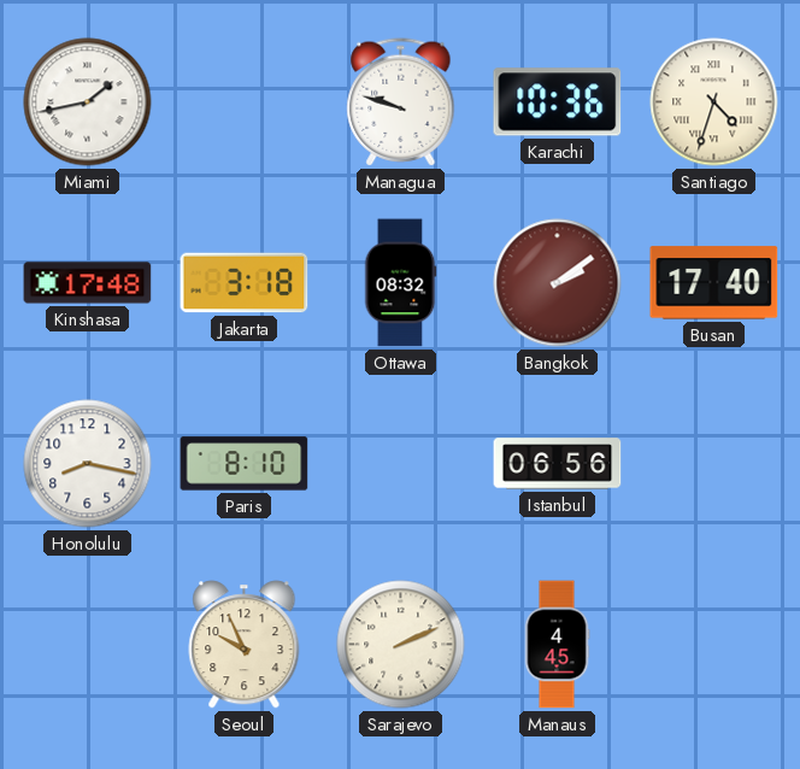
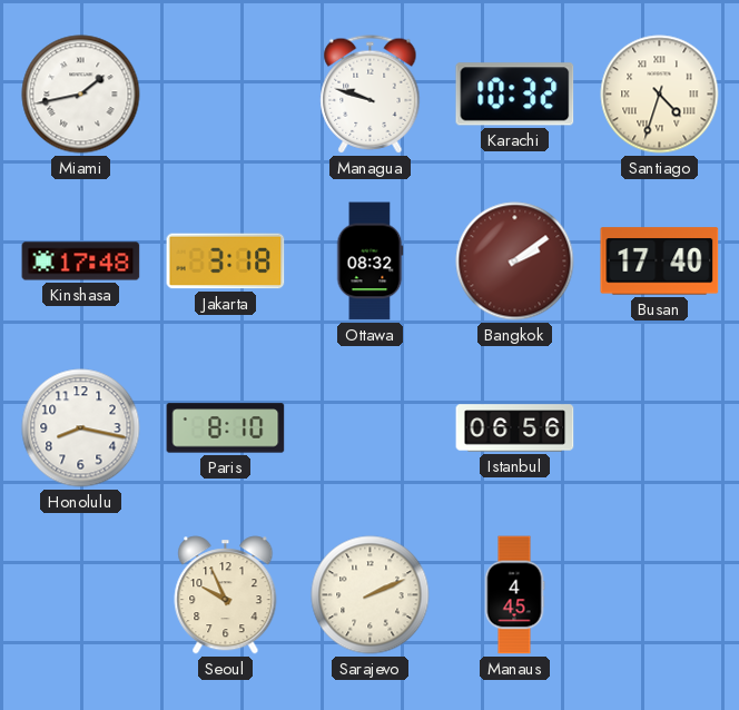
Karachi: 10:36 -> 10:32 (515, 95)
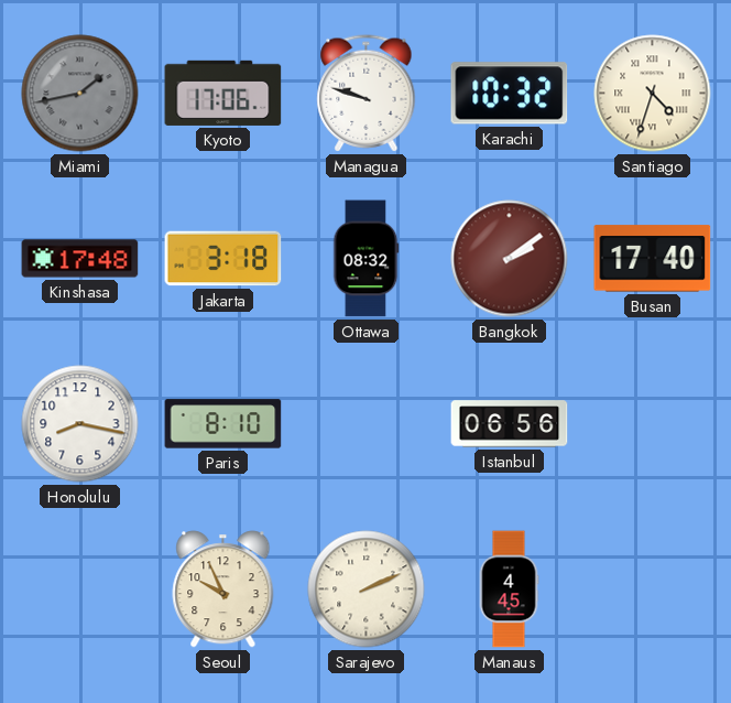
Miami dial: white -> grey (80, 94)
Kyoto: none -> 17:06 (223, 93)
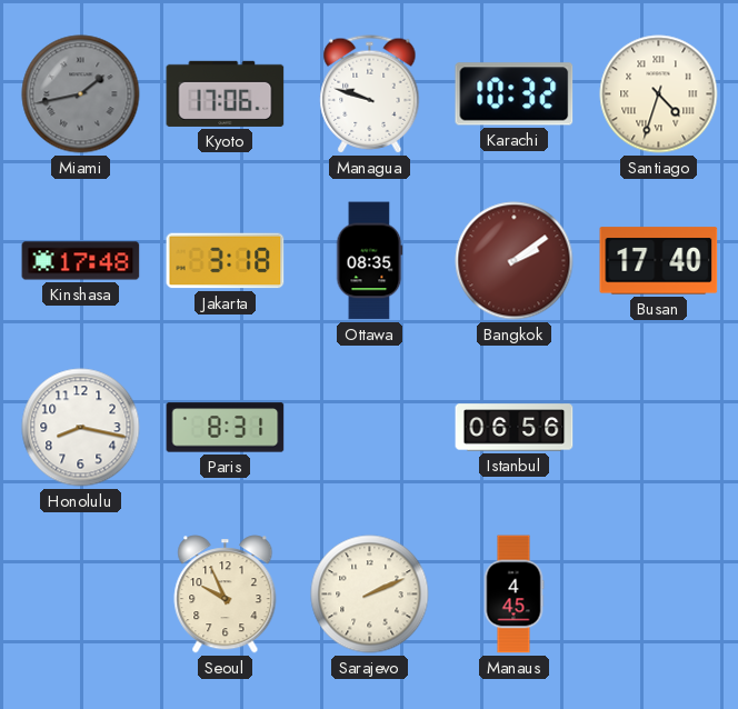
Ottawa: 08:32 -> 08:35 (369, 261)
Paris: 8:10 -> 8:31 (226, 428)
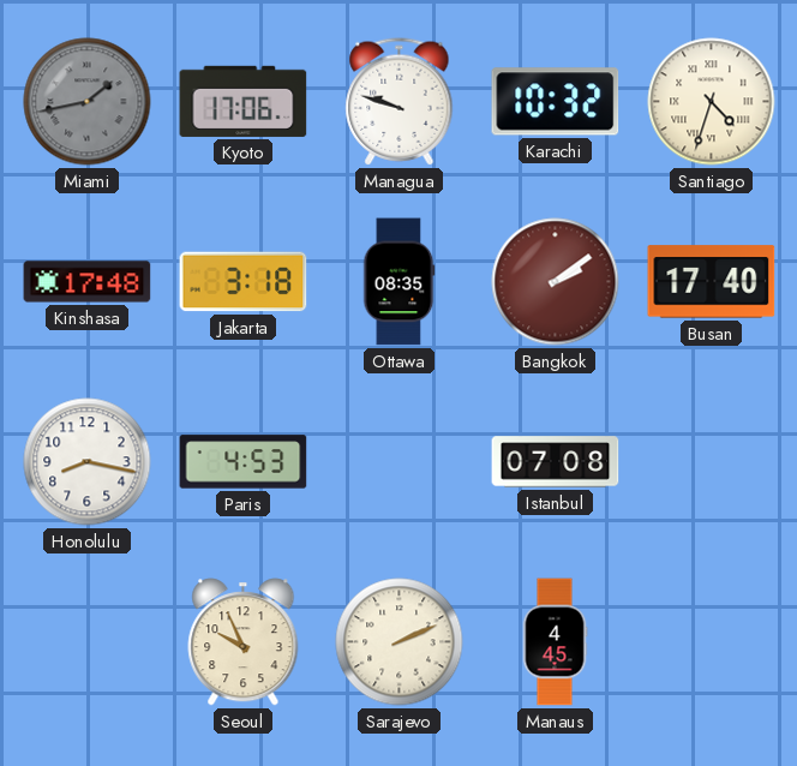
Paris: 8:31 -> 4:53 (244, 462)
Istanbul: 06:56 -> 07:08 (556, 462)
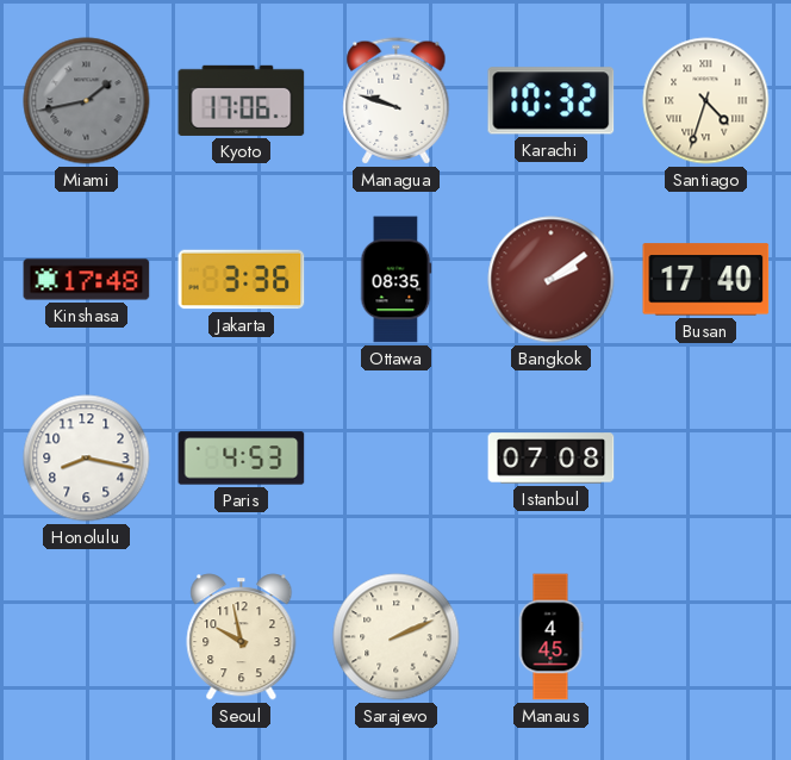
Jakarta: 3:18 -> 3:36 (242, 280)
Seoul: 9:56 -> 9:58 (242, 637)
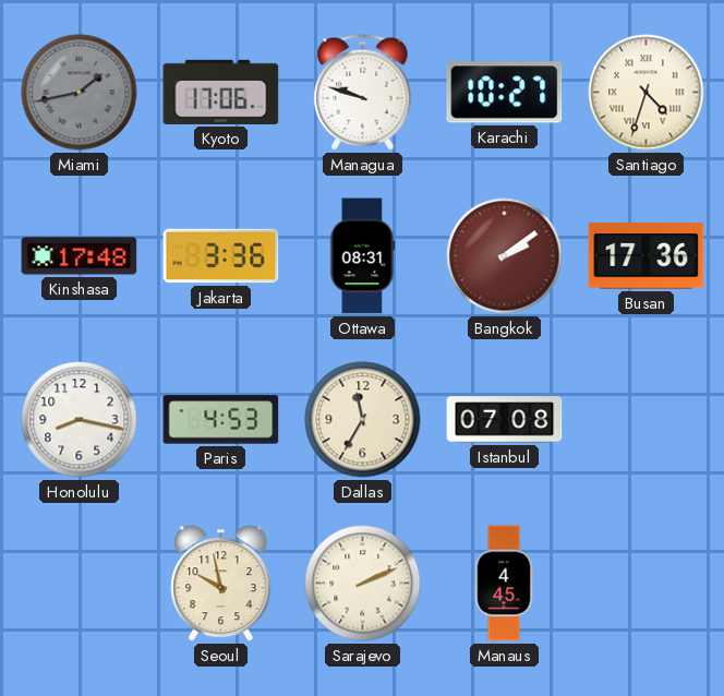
Karachi: 10:32 -> 10:27 (505, 93)
Ottawa: 08:35 -> 08:31 (362, 256)
Busan: 17:40 -> 17:36 (647, 256)
Dallas: none -> 11:35 (363, 420)
